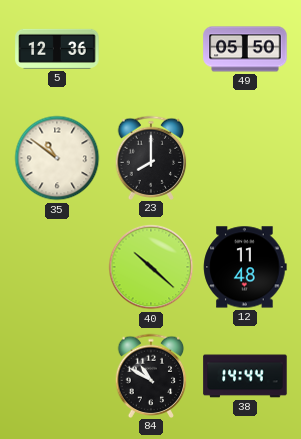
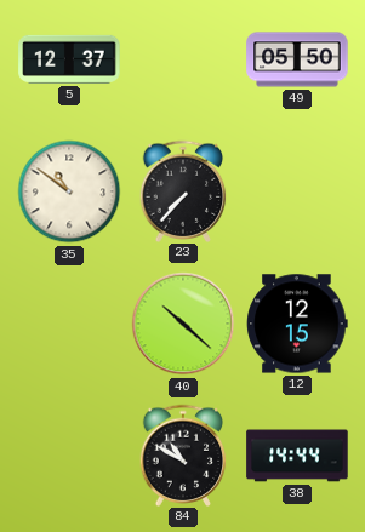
5: 12:36 -> 12:37 (69, 59)
23: 8:00 -> 7:37 (183, 190)
12: 11:48 -> 12:15 (297, 324)
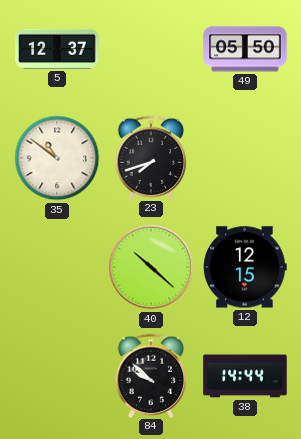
23: 7:37 -> 7:42 (151, 157)
84: 10:50 -> 9:52 (151, 375)
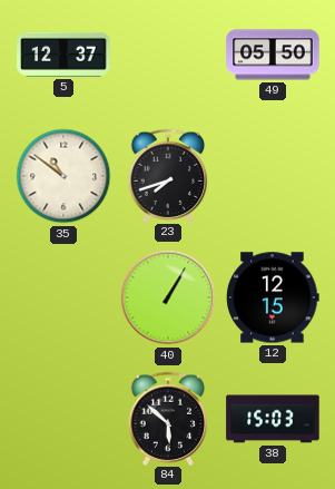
40: 10:22 -> 1:05 (168, 297)
84: 9:52 -> 5:52 (168, 418)
38: 14:44 -> 15:03 (273, 419)
